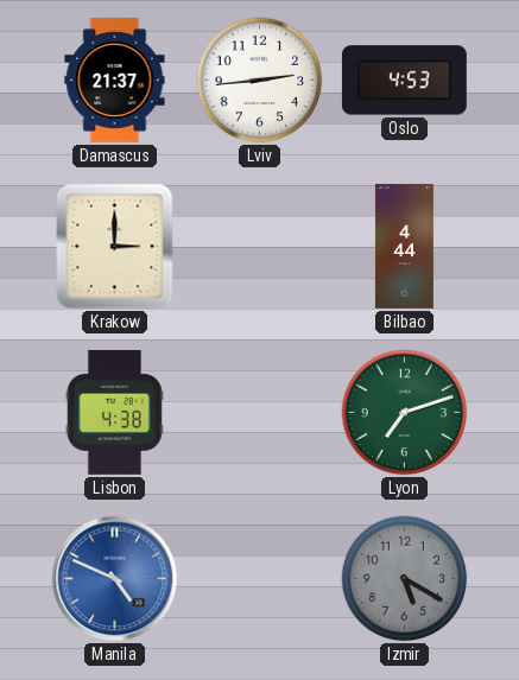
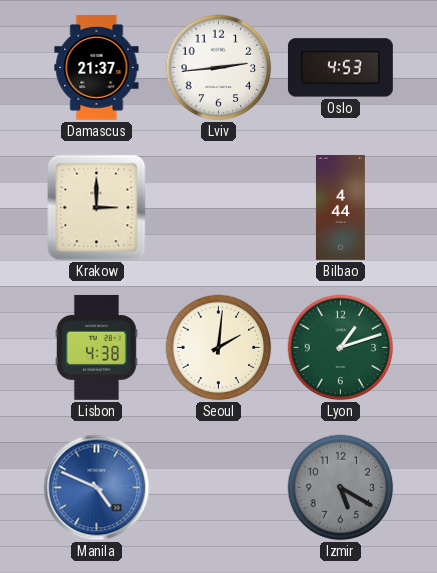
Seoul: none -> 2:01 (219, 348)
Lyon: 7:12 -> 1:12 (341, 348)
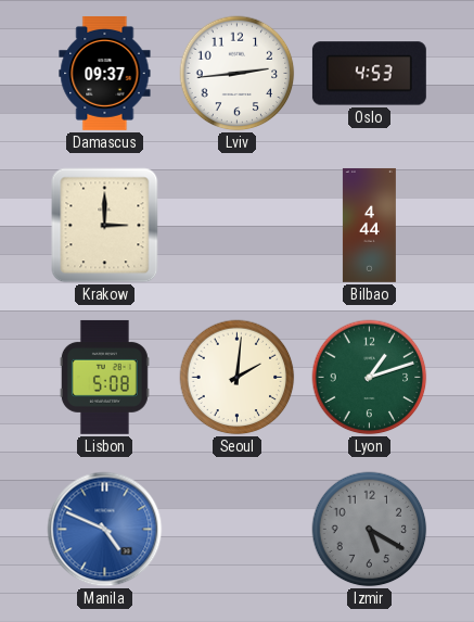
Damascus: 21:37 -> 09:37 (105, 73)
Lisbon: 4:38 -> 5:08 (104, 377)
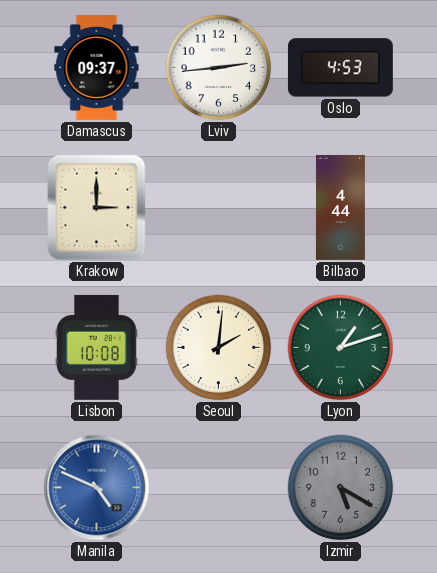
Lisbon: 5:08 -> 10:08 (96, 347)
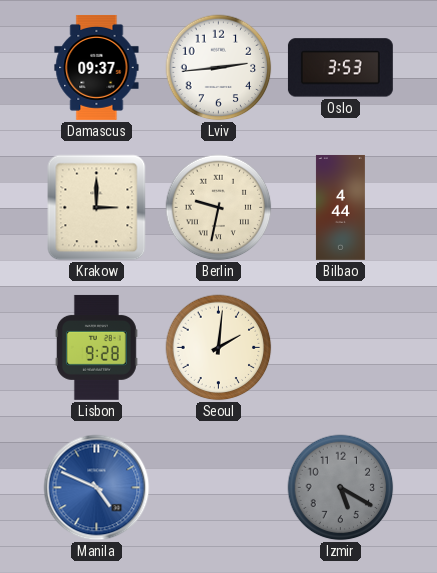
Oslo: 4:53 -> 3:53 (340, 68)
Berlin: none -> 9:32 (219, 208)
Lisbon: 10:08 -> 9:28 (96, 347)
Lyon: 1:12 -> none (341, 348)
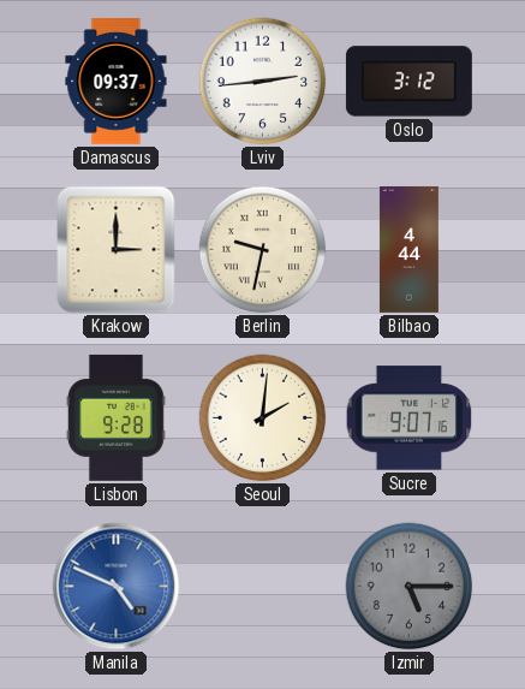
Oslo: 3:53 -> 3:12 (408, 82)
Sucre: none -> 9:07 (410, 418)
Izmir: 5:20 -> 5:15 (410, 587)
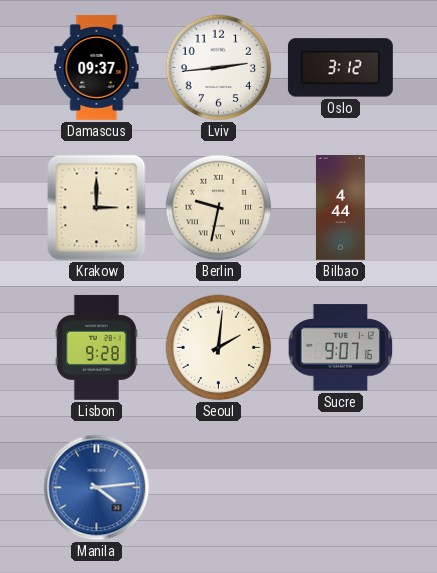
Manila: 4:49 -> 4:14 (97, 488)
Izmir: 5:15 -> none (410, 587)
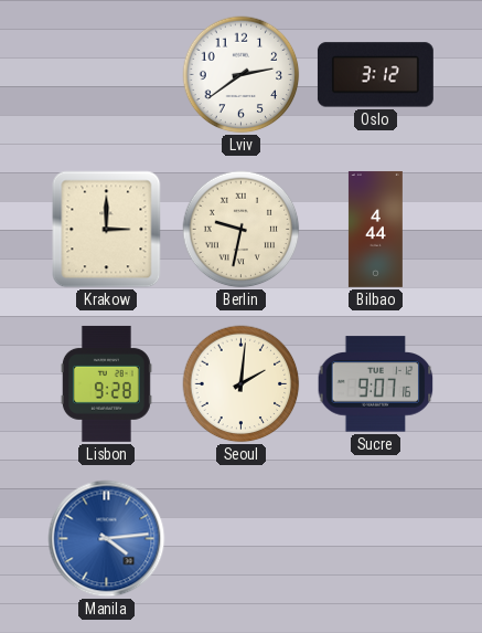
Damascus: 09:37 -> none (97, 67)
Lviv: 2:44 -> 2:39 (242, 75)
